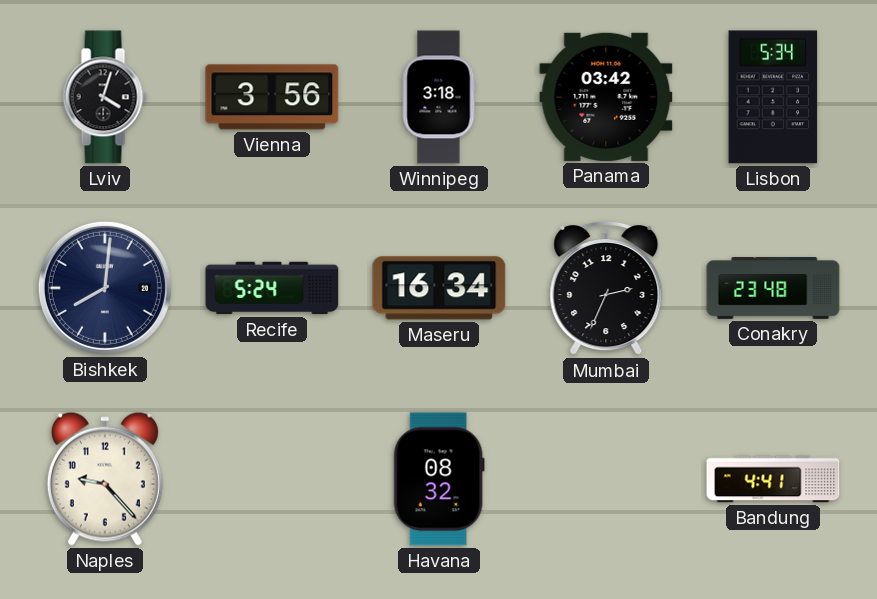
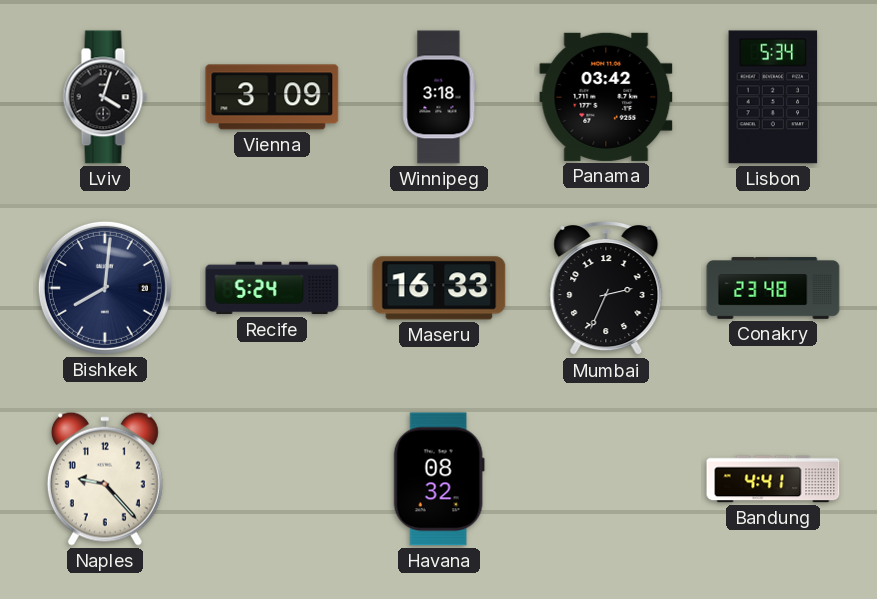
Vienna: 3:56 -> 3:09 (272, 97)
Maseru: 16:34 -> 16:33 (439, 288)
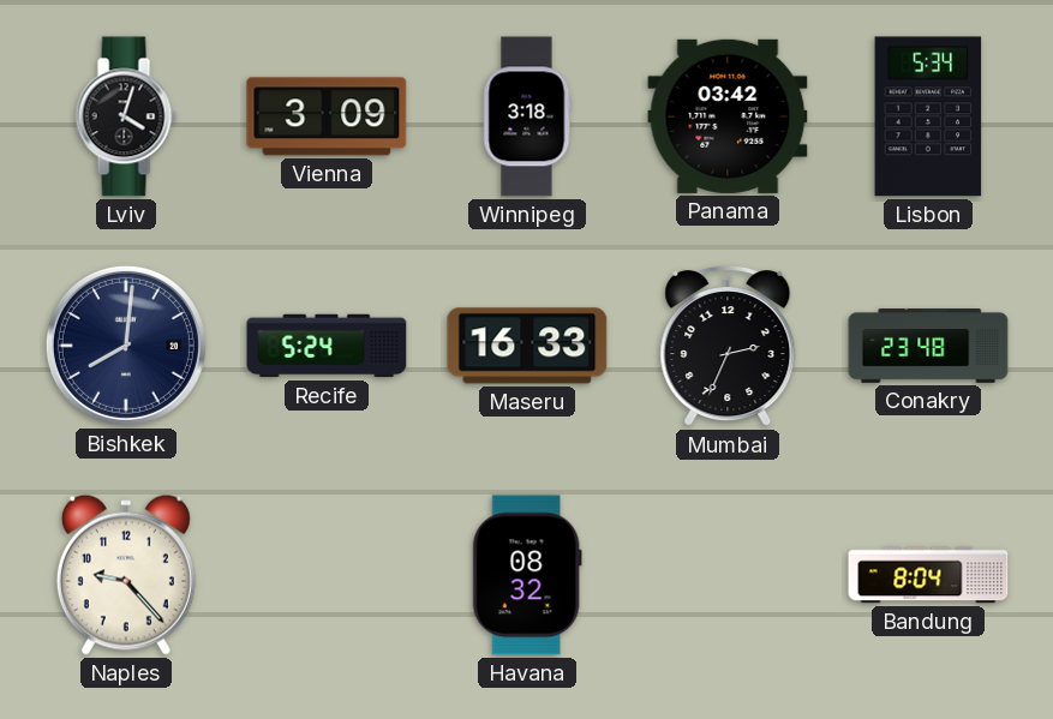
Bandung: 4:41 -> 8:04 (928, 575)
